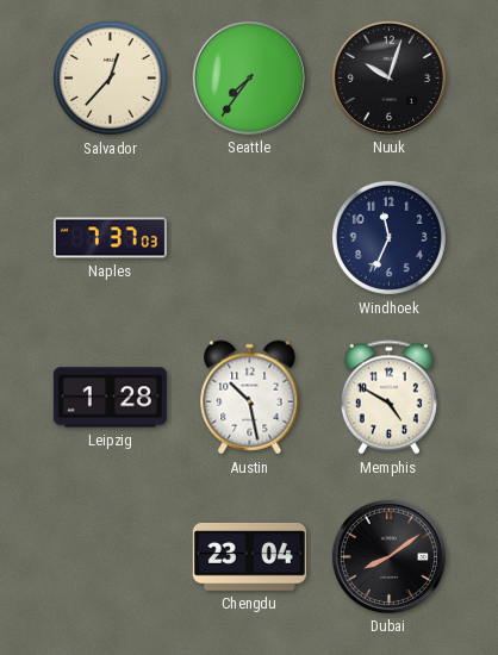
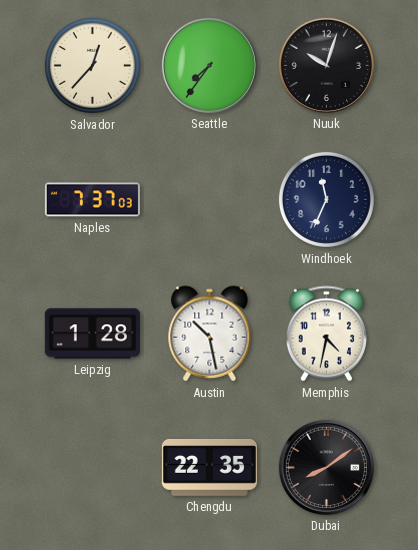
Memphis: 4:50 -> 4:32 (326, 334)
Chengdu: 23:04 -> 22:35 (209, 467)
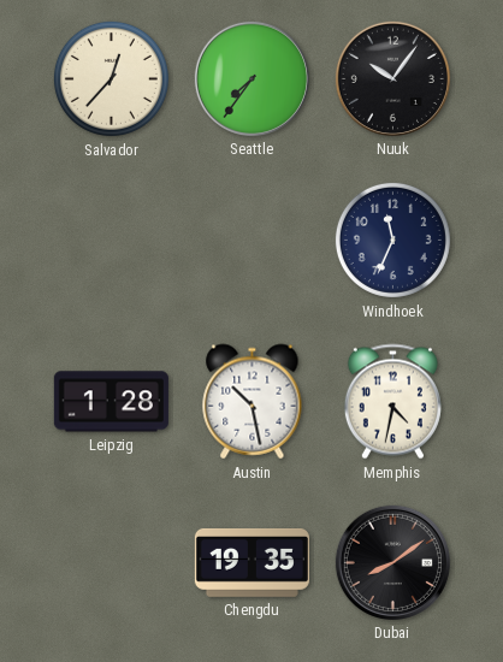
Nuuk: 10:03 -> 10:06 (392, 78)
Naples: 7:37 -> none (92, 200)
Chengdu: 22:35 -> 19:35 (251, 562)
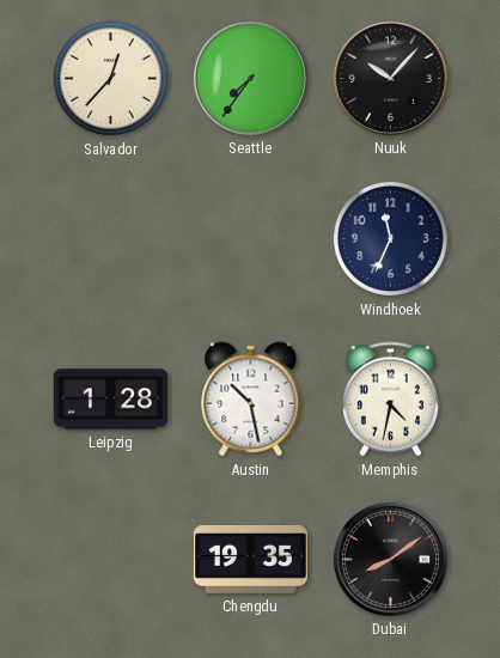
Nuuk: 10:06 -> 10:07 (390, 78)
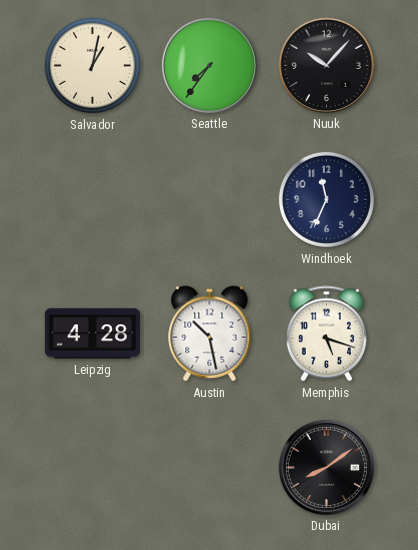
Salvador: 12:37 -> 1:02 (92, 65)
Leipzig: 1:28 -> 4:28 (92, 334)
Memphis: 4:32 -> 5:18 (326, 334)
Chengdu: 19:35 -> none (250, 559)
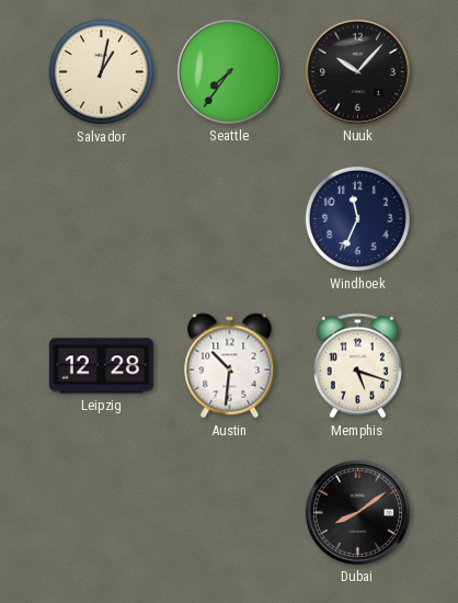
Leipzig: 4:28 -> 12:28 (101, 366)
Austin: 10:28 -> 10:31 (230, 366)
